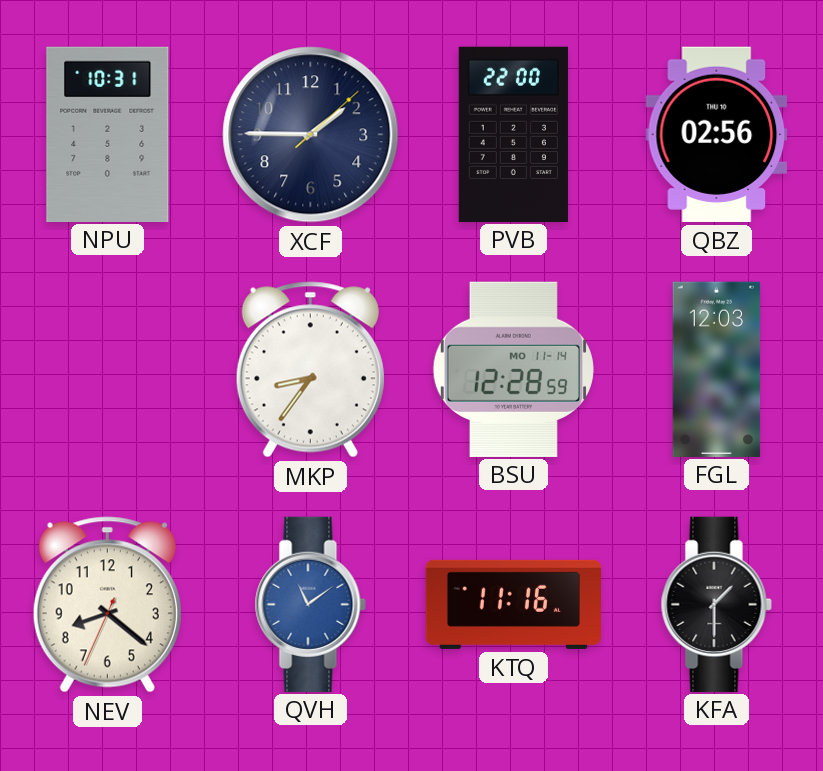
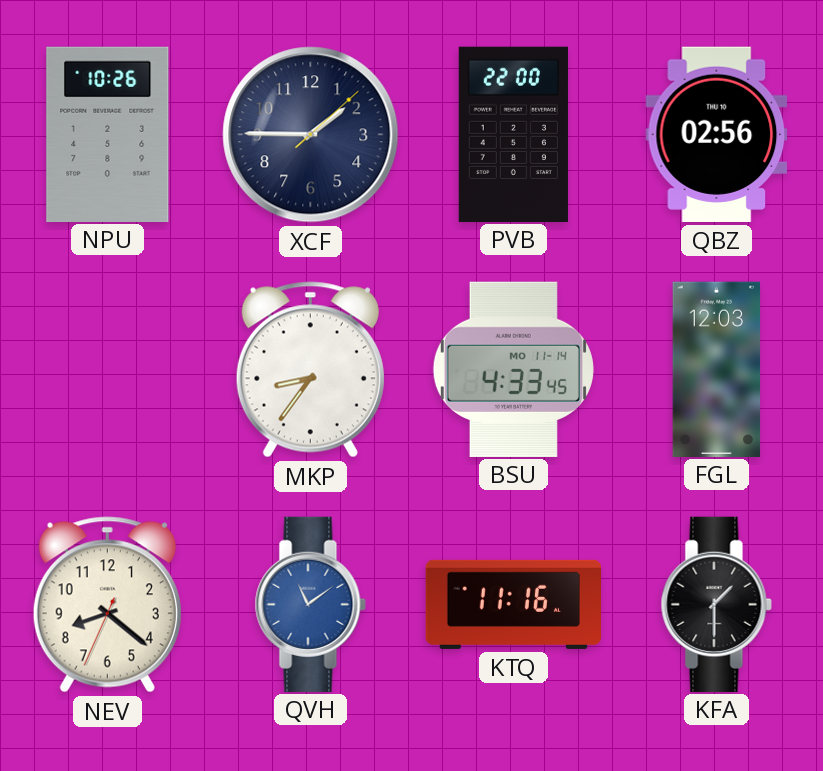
NPU: 10:31 -> 10:26 (108, 134)
BSU: 12:28 -> 4:33 (513, 369)
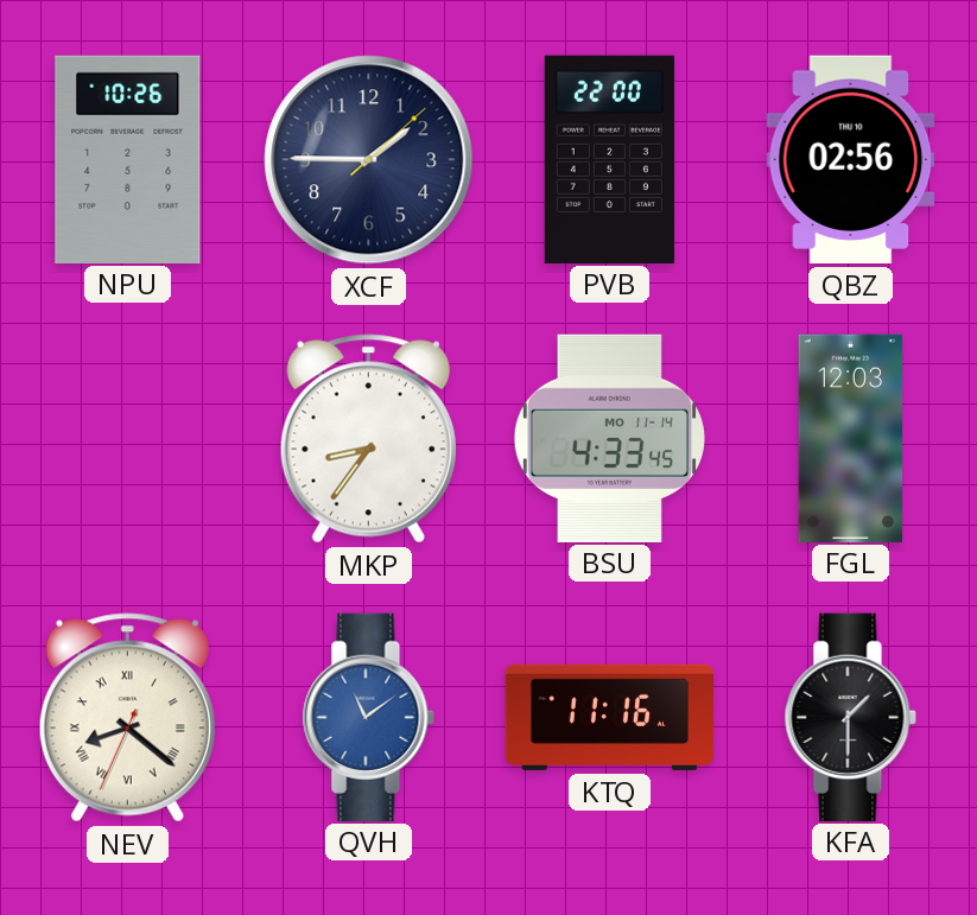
NEV numerals: Arabic -> Roman (127, 718)
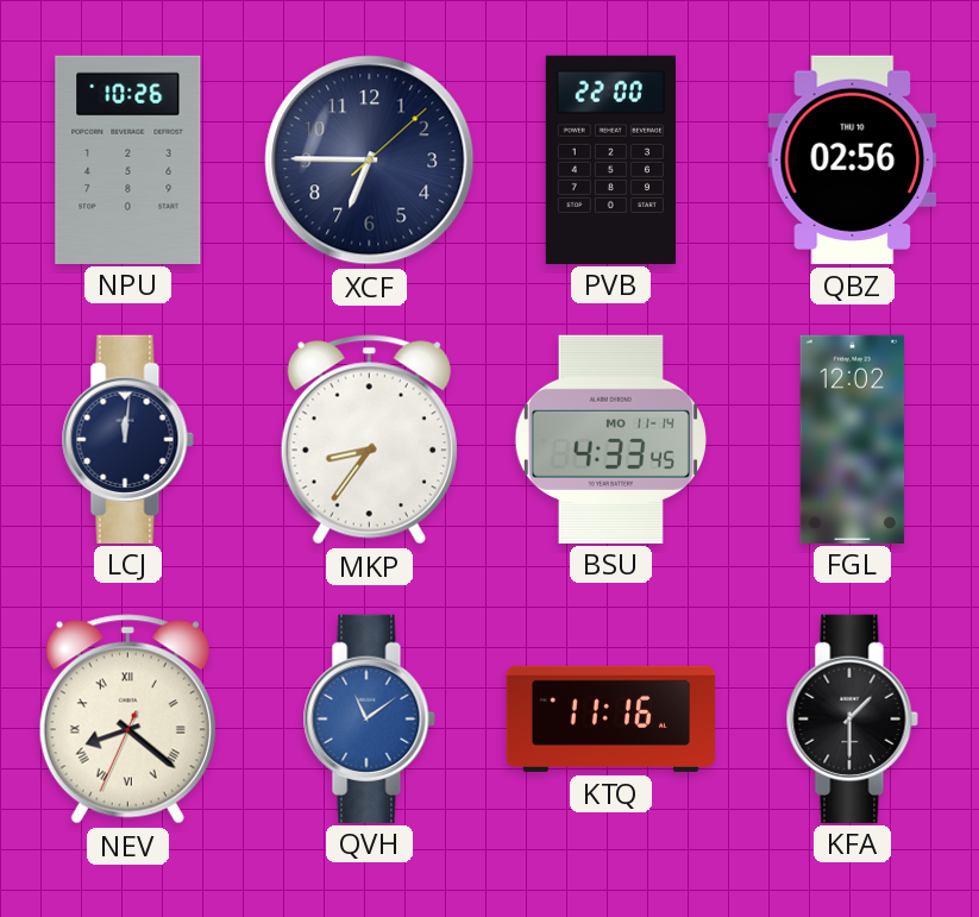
XCF: 1:45 -> 6:45 (370, 161)
LCJ: none -> 12:01 (127, 439)
FGL: 12:03 -> 12:02 (853, 439)
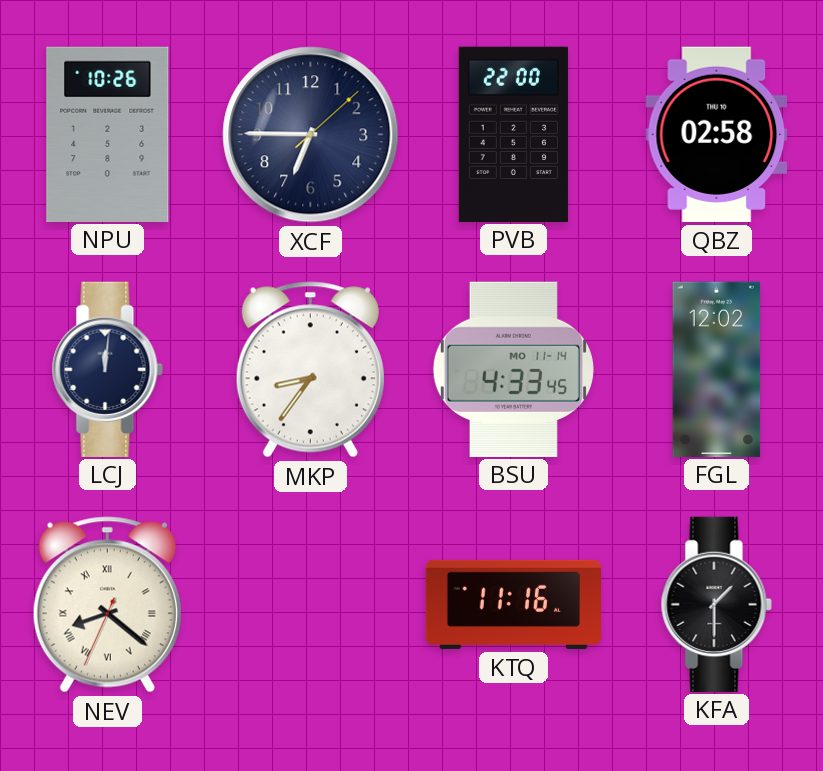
QBZ: 02:56 -> 02:58 (717, 134)
QVH: 11:09 -> none (369, 718)
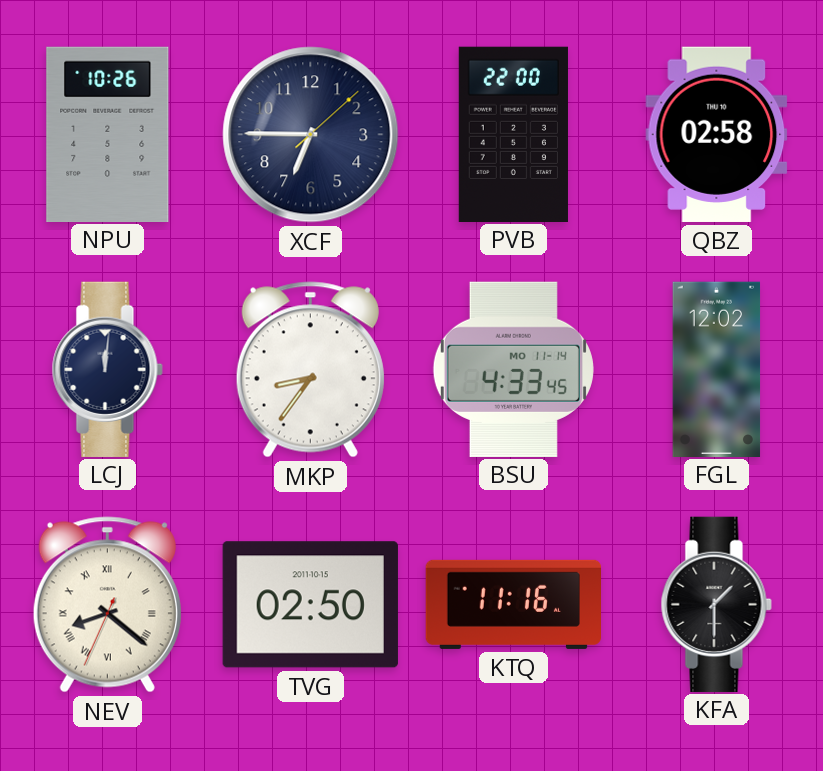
TVG: none -> 02:50 (310, 605)
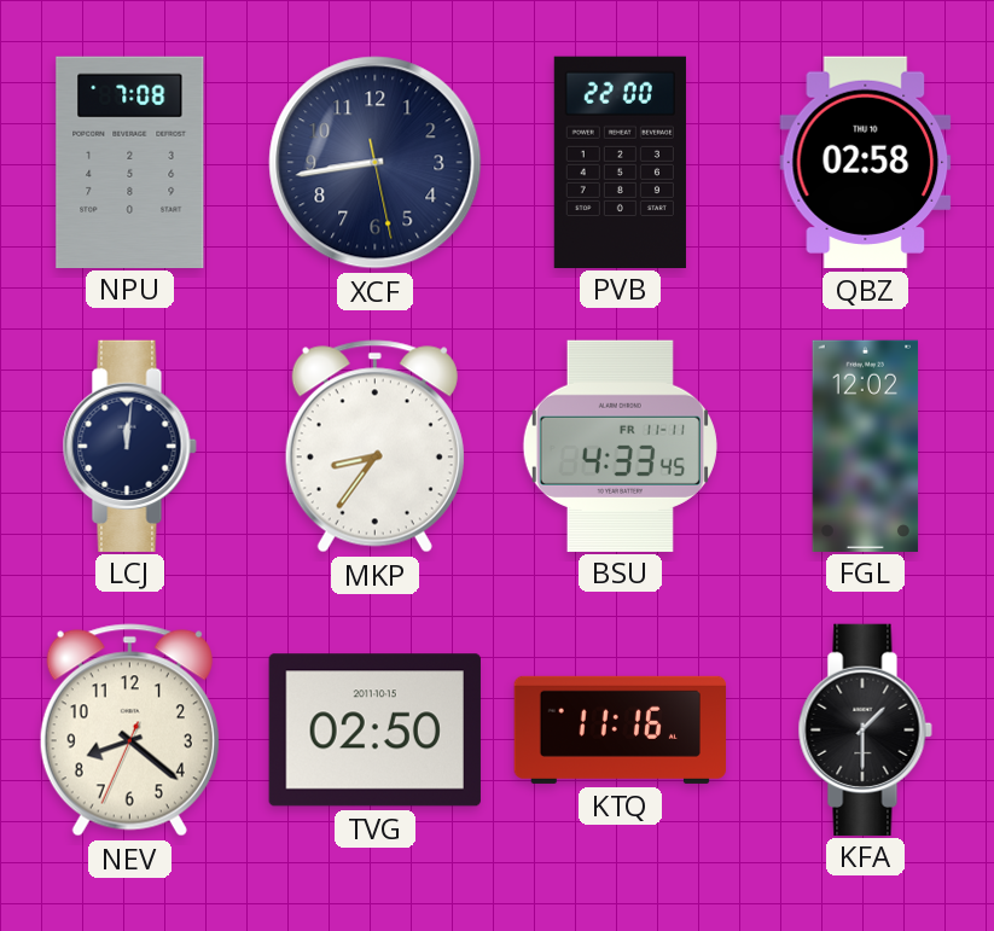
NPU: 10:26 -> 7:08 (130, 162)
XCF: 6:45 -> 8:43 (376, 163)
BSU date: MO 11-14 -> FR 11-11 (620, 446)
NEV numerals: Roman -> Arabic (129, 731)
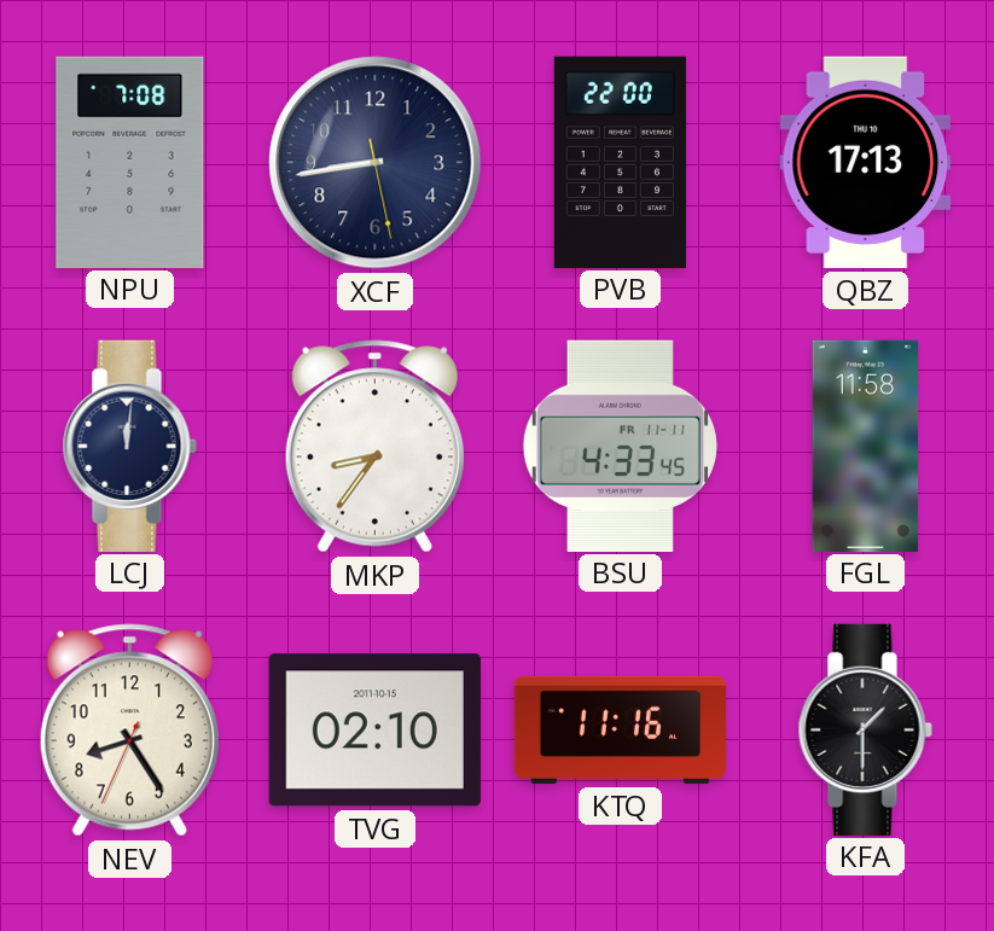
QBZ: 02:58 -> 17:13 (866, 162)
FGL: 12:02 -> 11:58 (866, 446)
NEV: 8:21 -> 8:24 (129, 731)
TVG: 02:50 -> 02:10 (374, 731)
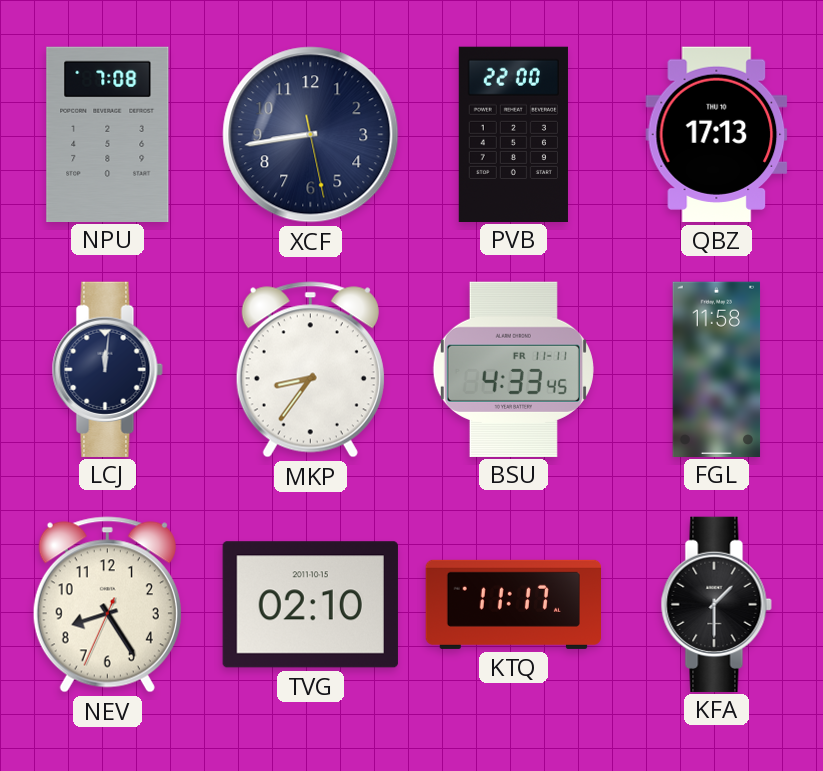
KTQ: 11:16 -> 11:17 (513, 604)
